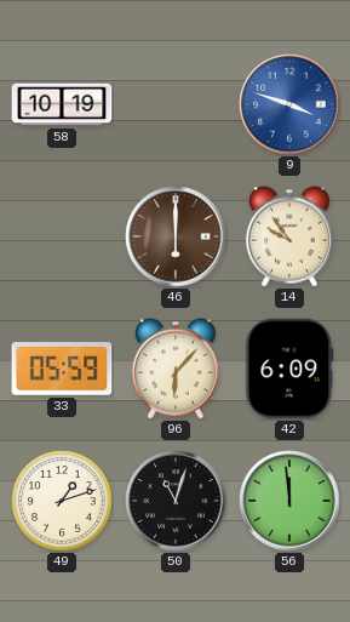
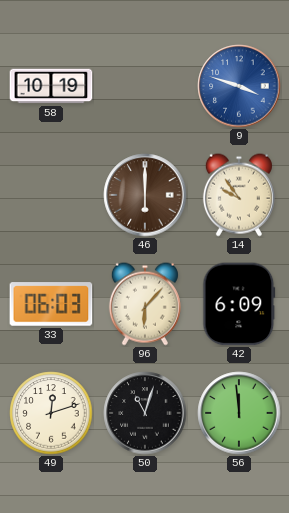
33: 05:59 -> 06:03 (51, 304)
49: 1:12 -> 12:12 (51, 413)
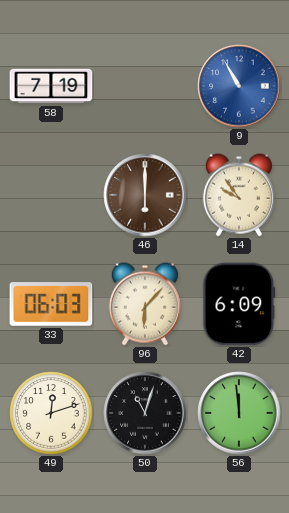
58: 10:19 -> 7:19 (51, 86)
9: 3:48 -> 10:55 (239, 86)
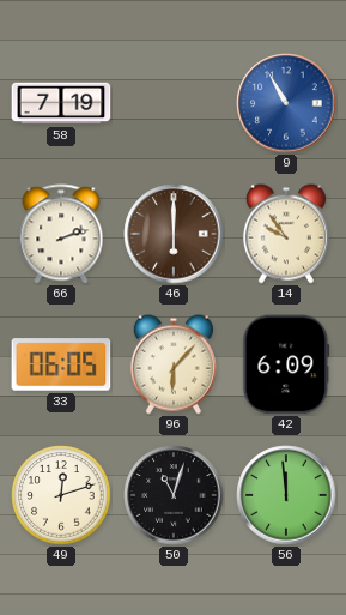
66: none -> 2:12 (61, 234)
33: 06:03 -> 06:05 (61, 364)
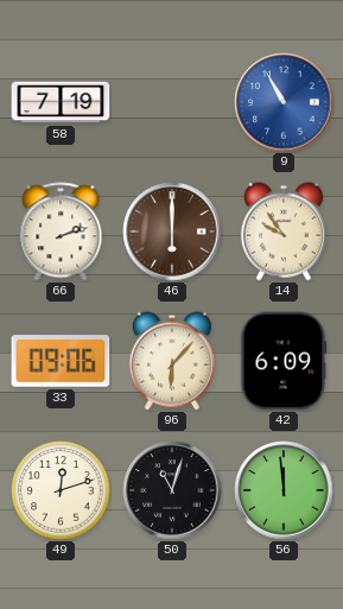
33: 06:05 -> 09:06 (61, 361)
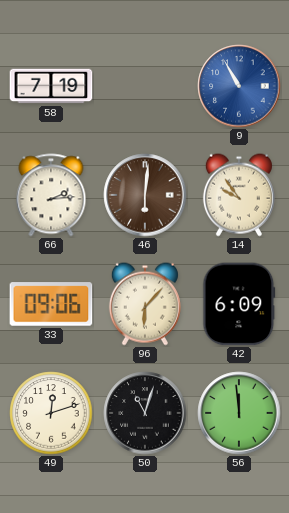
66: 2:12 -> 2:14 (51, 195)
46: 6:00 -> 6:01 (145, 195)
